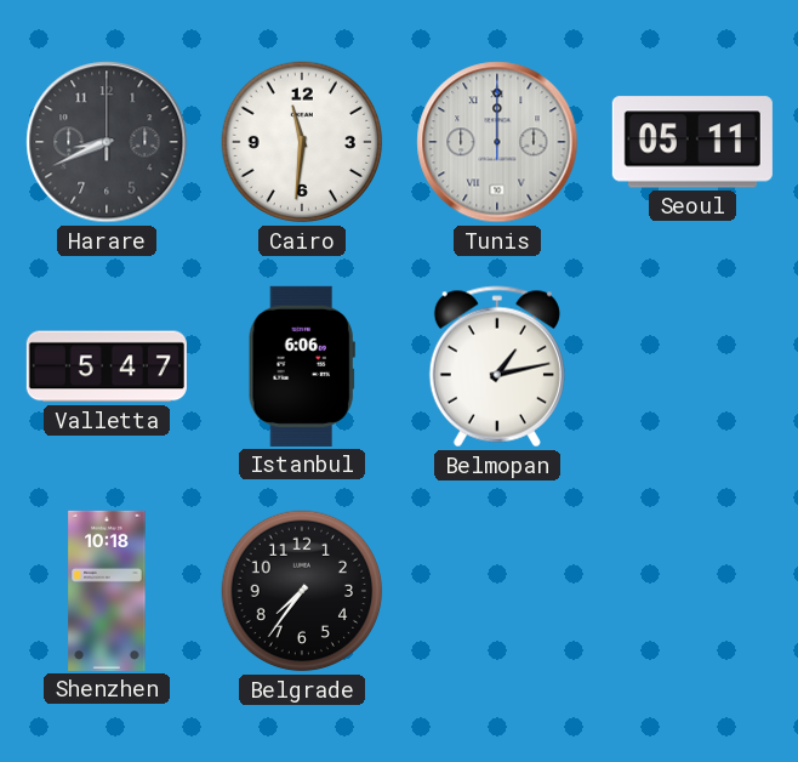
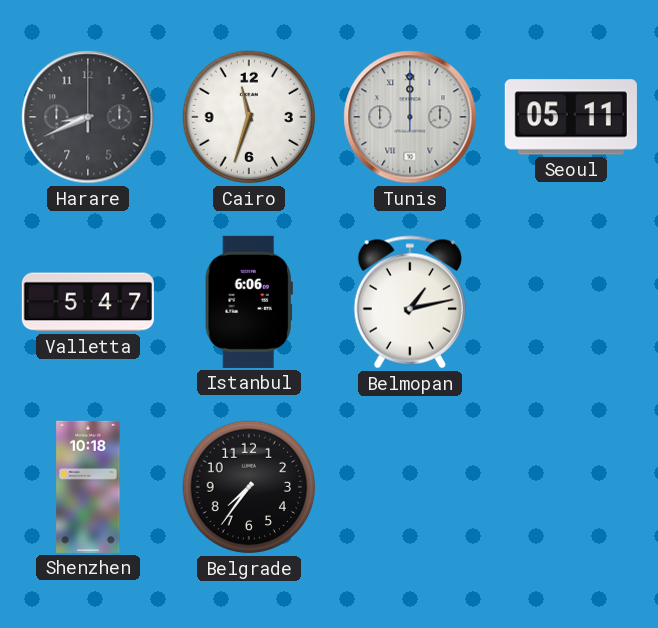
Cairo: 11:31 -> 11:33 (249, 117)
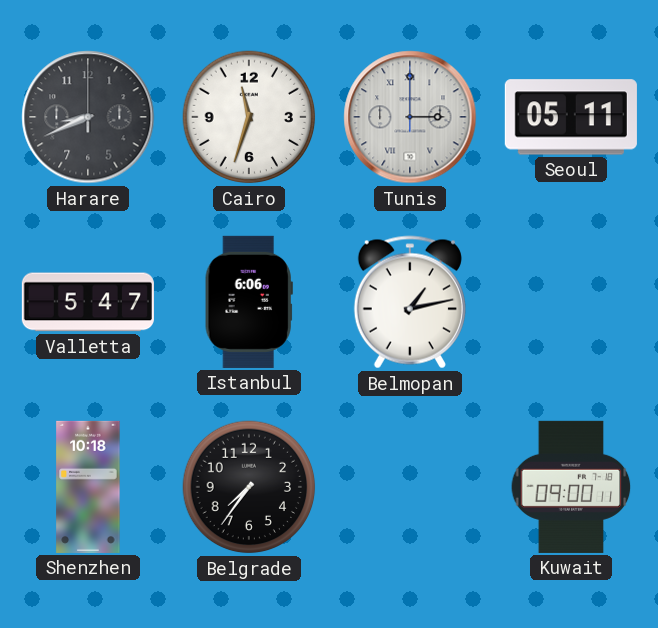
Tunis: 12:00 -> 3:00 (410, 117)
Kuwait: none -> 09:00 (571, 487)
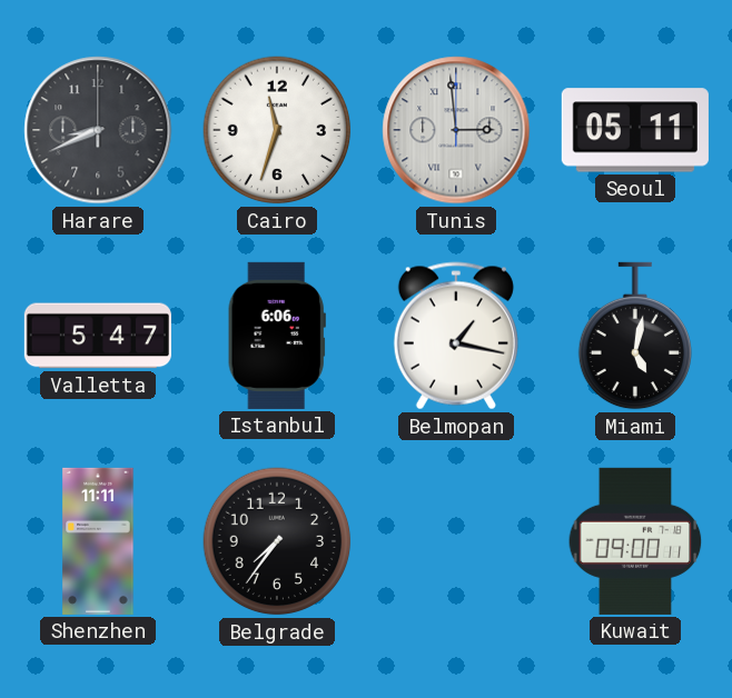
Tunis: 3:00 -> 2:59 (456, 130)
Belmopan: 1:13 -> 1:17 (456, 336)
Miami: none -> 5:02 (634, 336)
Shenzhen: 10:18 -> 11:11 (98, 541)
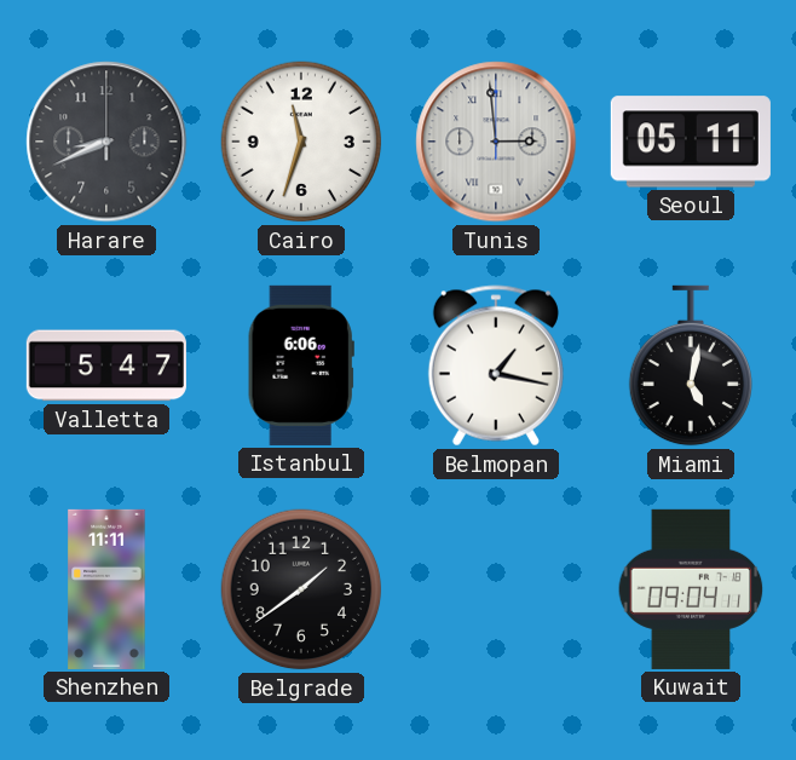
Belgrade: 7:36 -> 1:39 (301, 589)
Kuwait: 09:00 -> 09:04 (691, 589)
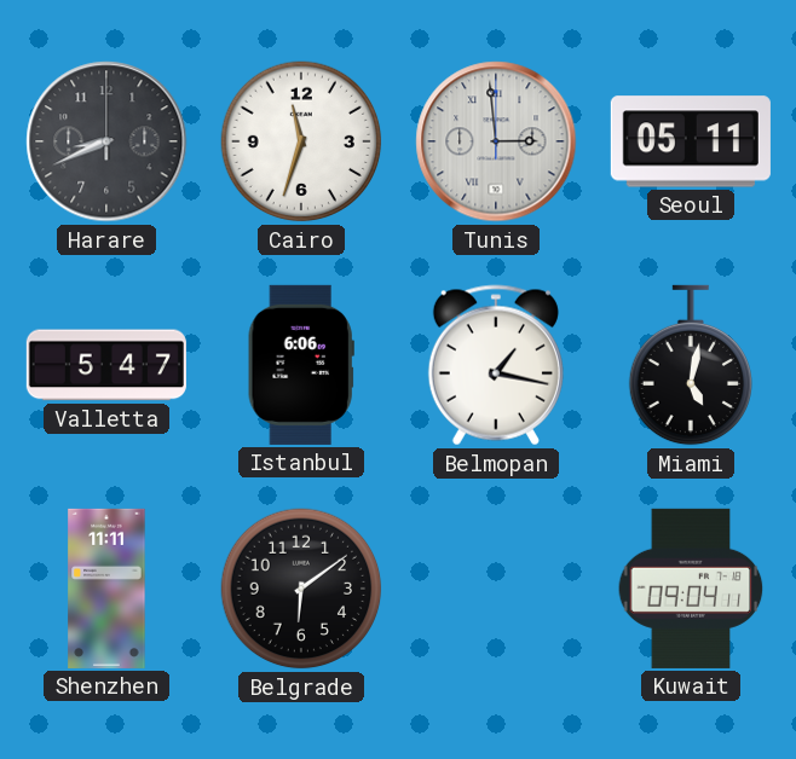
Belgrade: 1:39 -> 6:09 (301, 589)
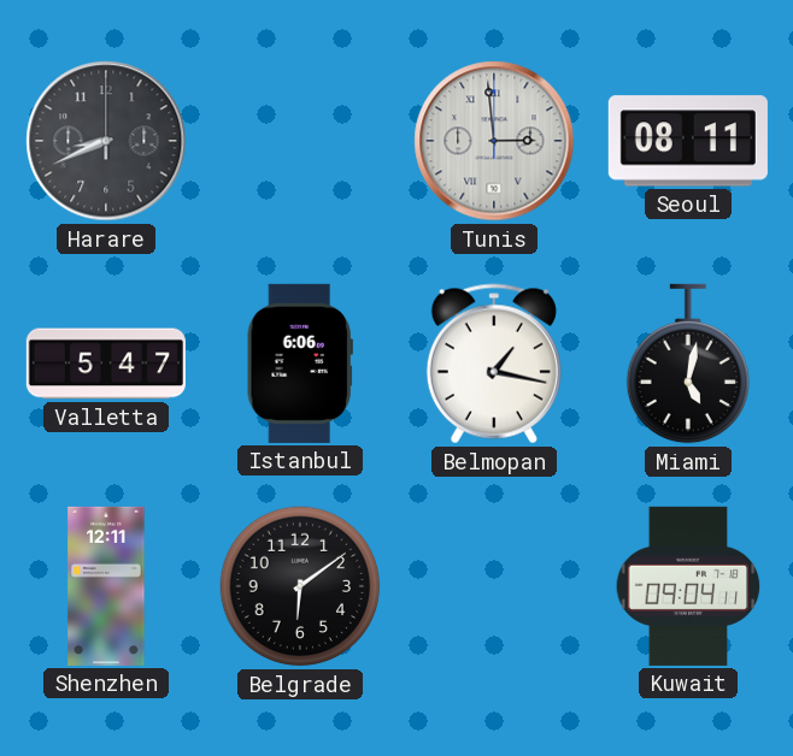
Cairo: 11:33 -> none (301, 141)
Seoul: 05:11 -> 08:11 (688, 141)
Shenzhen: 11:11 -> 12:11 (106, 586)
